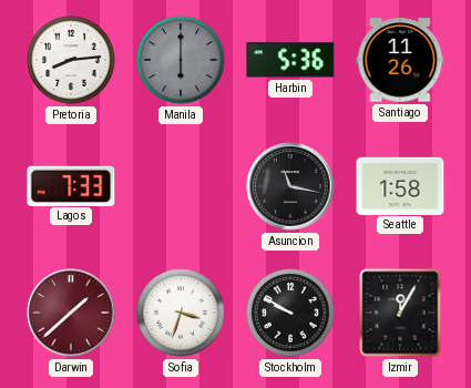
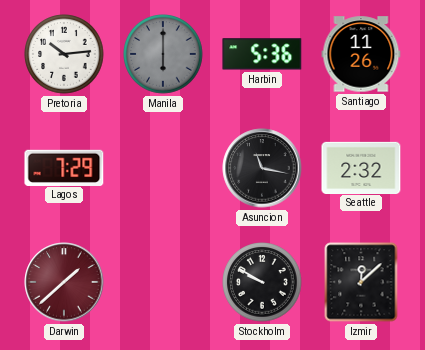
Pretoria: 8:14 -> 10:14 (64, 54)
Lagos: 7:33 -> 7:29 (64, 167)
Seattle: 1:58 -> 2:32 (361, 167)
Sofia: 3:33 -> none (181, 313)
Izmir: 12:05 -> 12:08 (361, 282)
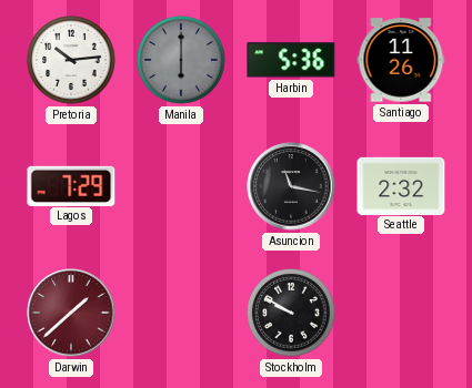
Izmir: 12:08 -> none (361, 282)
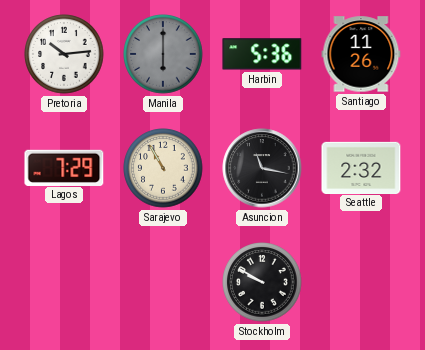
Sarajevo: none -> 10:55 (163, 168)
Darwin: 1:38 -> none (71, 313)
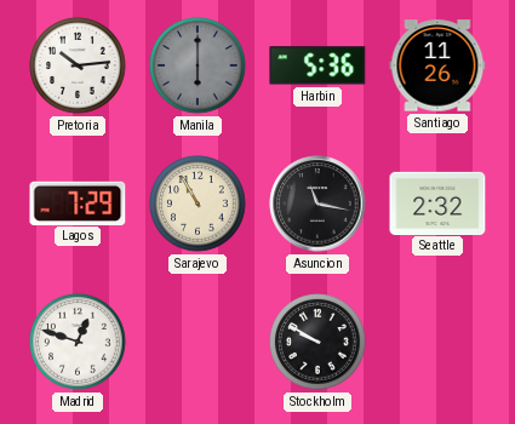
Madrid: none -> 12:48 (78, 342)
